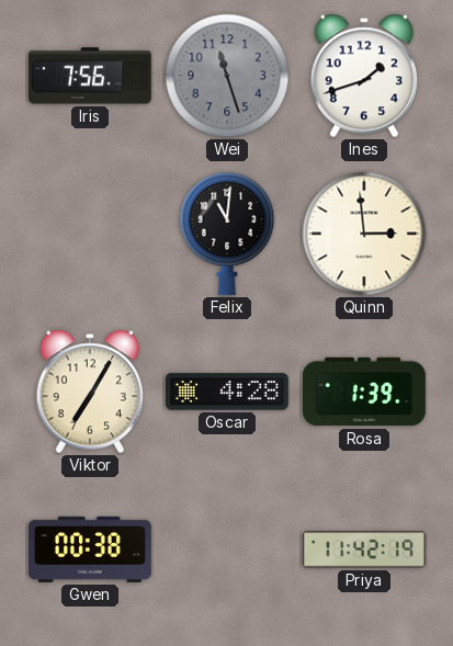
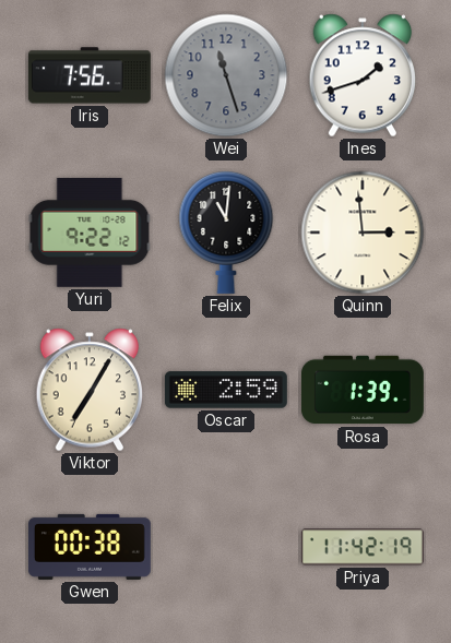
Yuri: none -> 9:22 (90, 233)
Oscar: 4:28 -> 2:59 (226, 390)
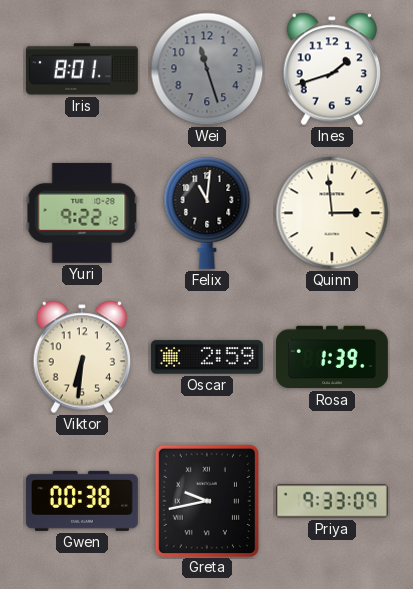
Iris: 7:56 -> 8:01 (82, 69)
Viktor: 7:05 -> 6:31 (82, 357)
Greta: none -> 9:43 (206, 500)
Priya: 11:42 -> 9:33 (332, 501)
